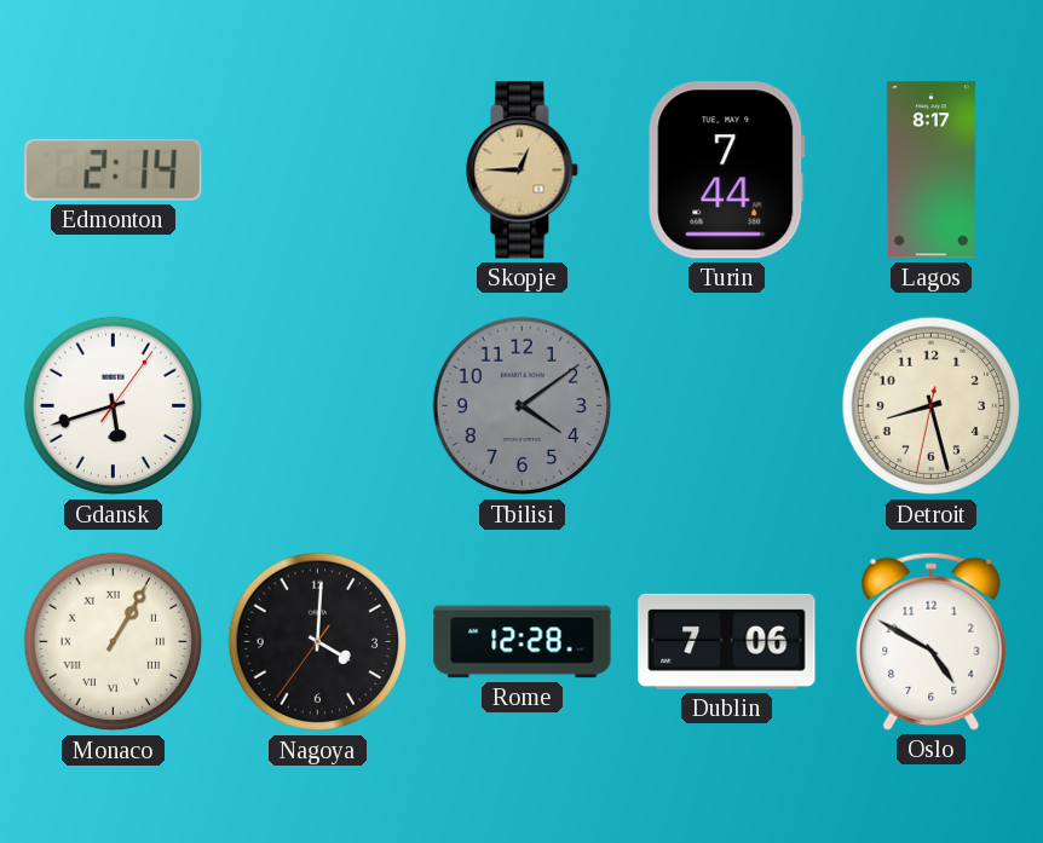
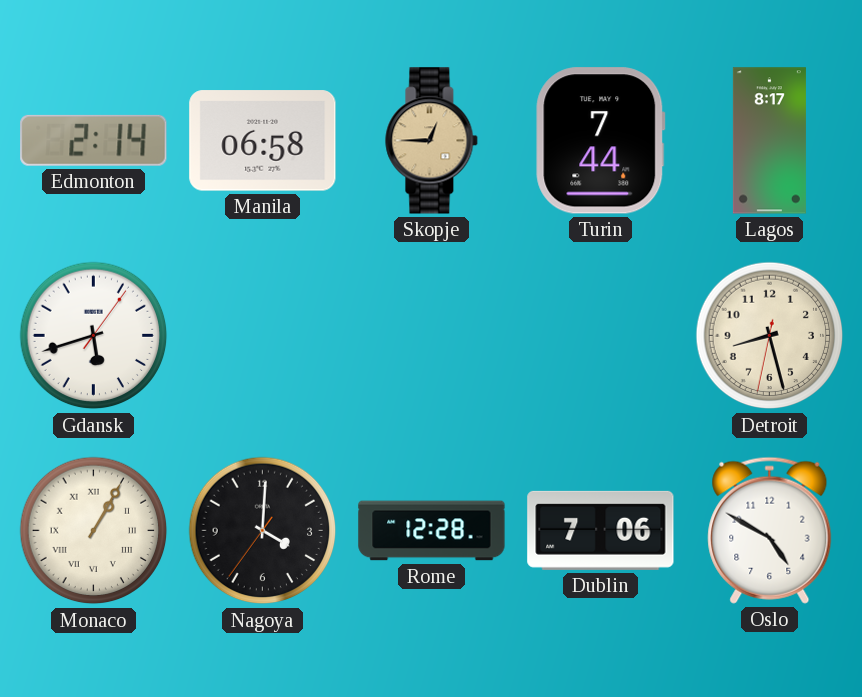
Manila: none -> 06:58 (263, 141)
Tbilisi: 4:09 -> none (523, 406)
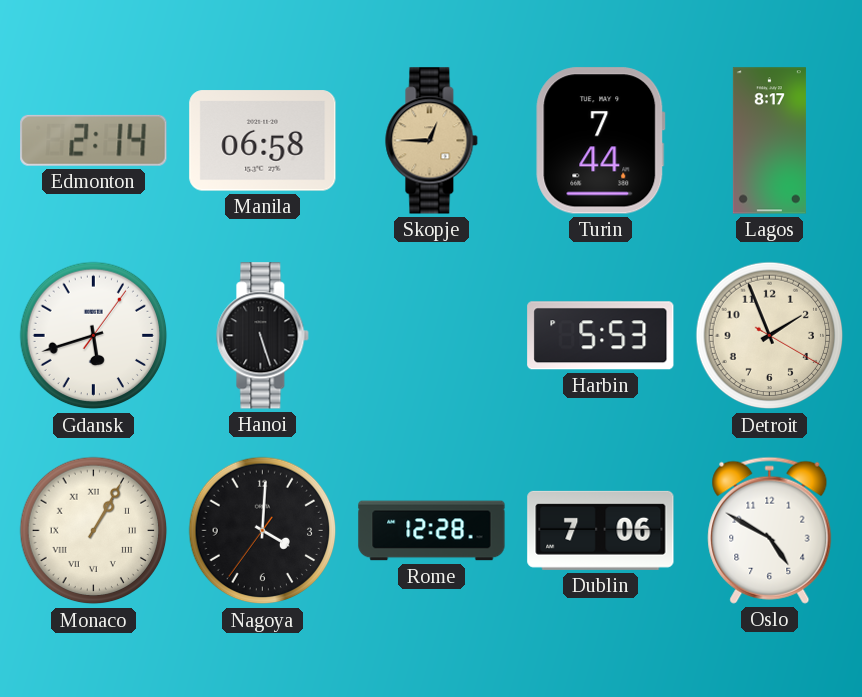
Hanoi: none -> 5:27 (263, 336)
Harbin: none -> 5:53 (601, 336)
Detroit: 8:27 -> 1:56 (770, 336)
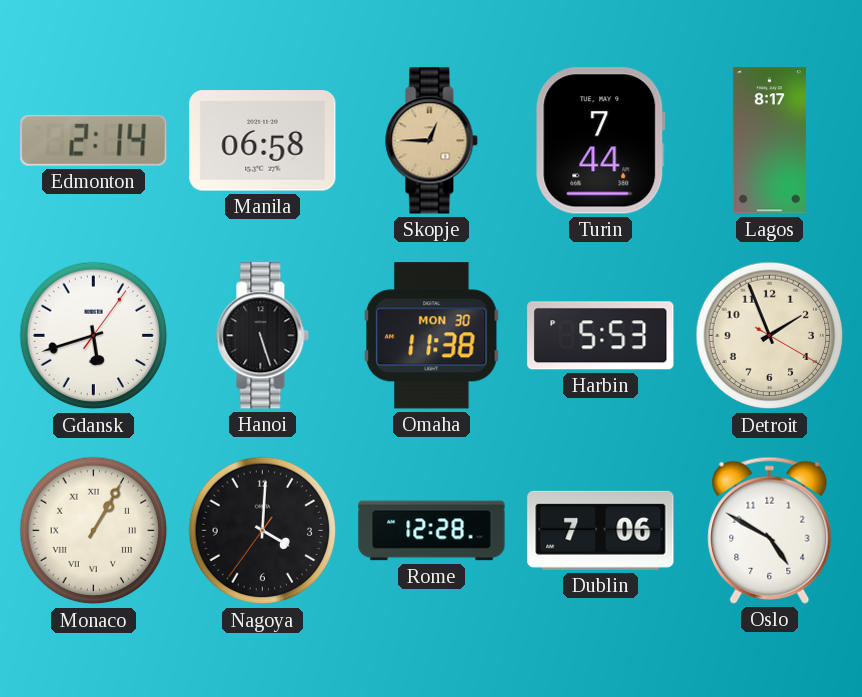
Omaha: none -> 11:38 (432, 336)
